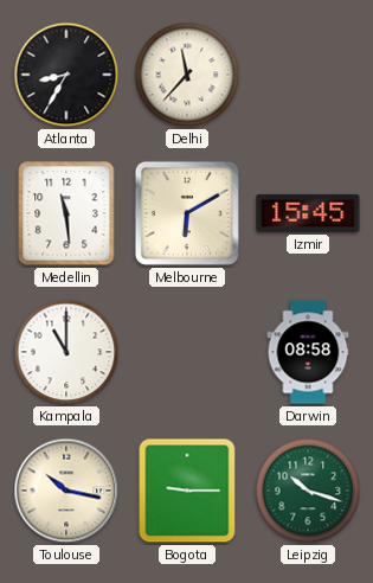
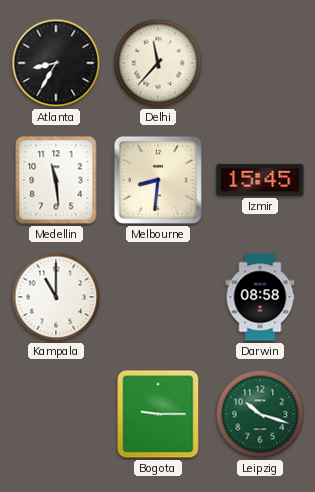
Melbourne: 6:10 -> 8:31 (158, 180)
Toulouse: 10:17 -> none (66, 491)
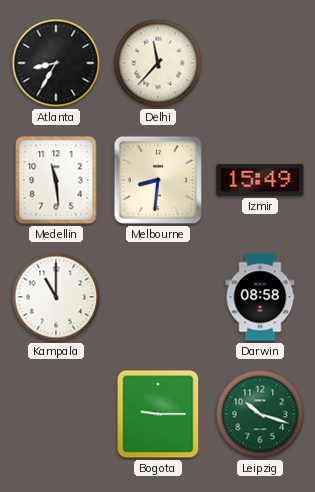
Izmir: 15:45 -> 15:49 (260, 180)
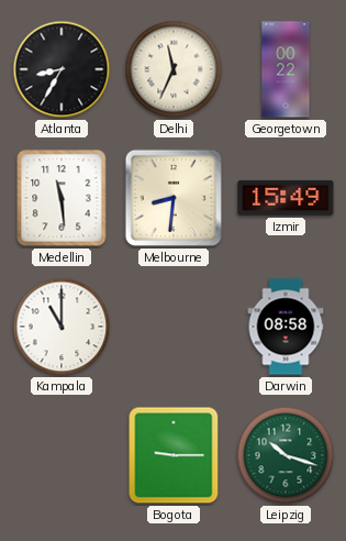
Delhi: 11:37 -> 11:34 (174, 69)
Georgetown: none -> 00:22 (286, 69)
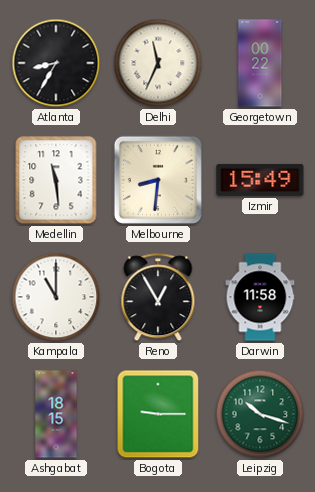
Reno: none -> 12:55 (158, 298)
Darwin: 08:58 -> 11:58 (260, 297)
Ashgabat: none -> 18:15 (56, 414)
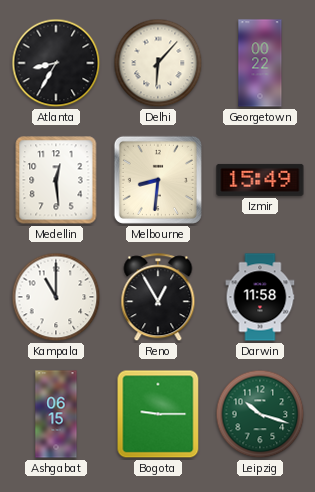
Delhi: 11:34 -> 6:07 (158, 63)
Medellin: 11:29 -> 12:29 (56, 180)
Ashgabat: 18:15 -> 06:15 (56, 414)
